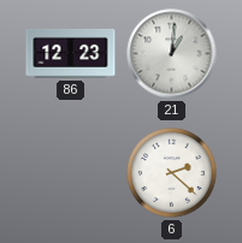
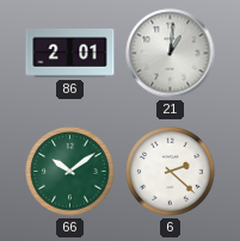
86: 12:23 -> 2:01 (70, 52)
66: none -> 10:09 (70, 172)
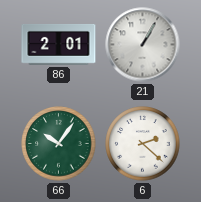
21: 1:01 -> 1:05 (143, 45)
66: 10:09 -> 10:06 (59, 144)
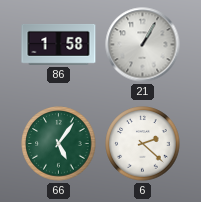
86: 2:01 -> 1:58 (59, 44)
66: 10:06 -> 5:06 (59, 144)
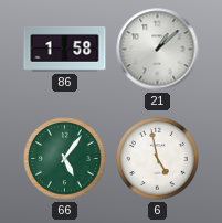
21: 1:05 -> 1:08 (158, 50)
6: 2:22 -> 4:58 (158, 159)
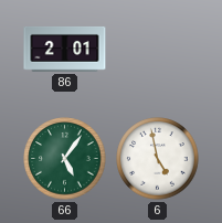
86: 1:58 -> 2:01 (65, 49)
21: 1:08 -> none (158, 50)
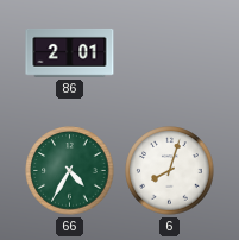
66: 5:06 -> 4:35 (70, 171)
6: 4:58 -> 8:03 (170, 171)
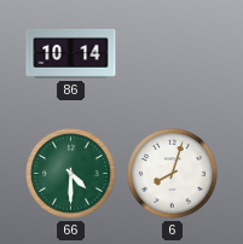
86: 2:01 -> 10:14 (71, 53)
66: 4:35 -> 4:30 (71, 174)
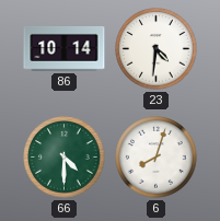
23: none -> 4:31 (157, 49)
